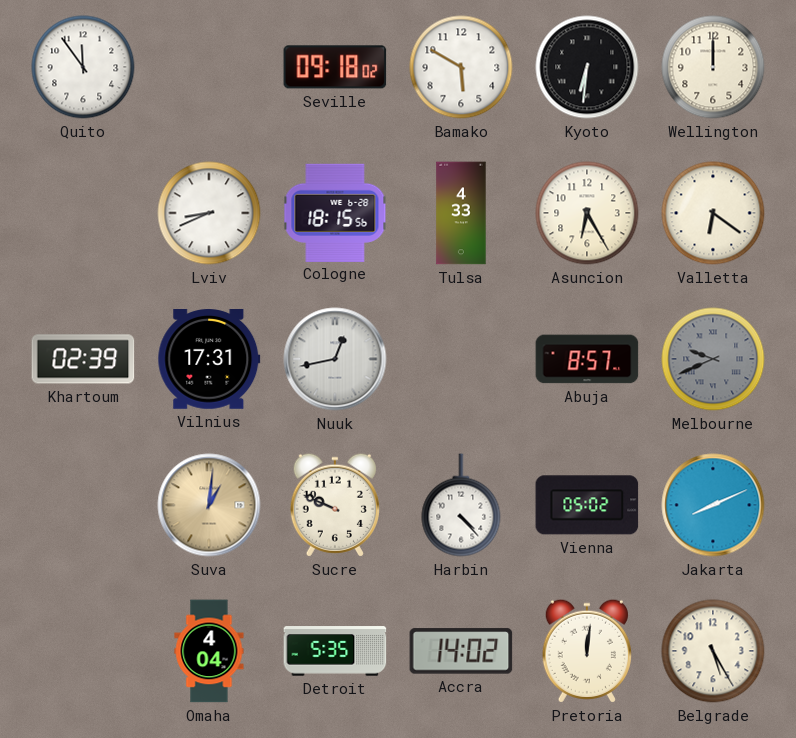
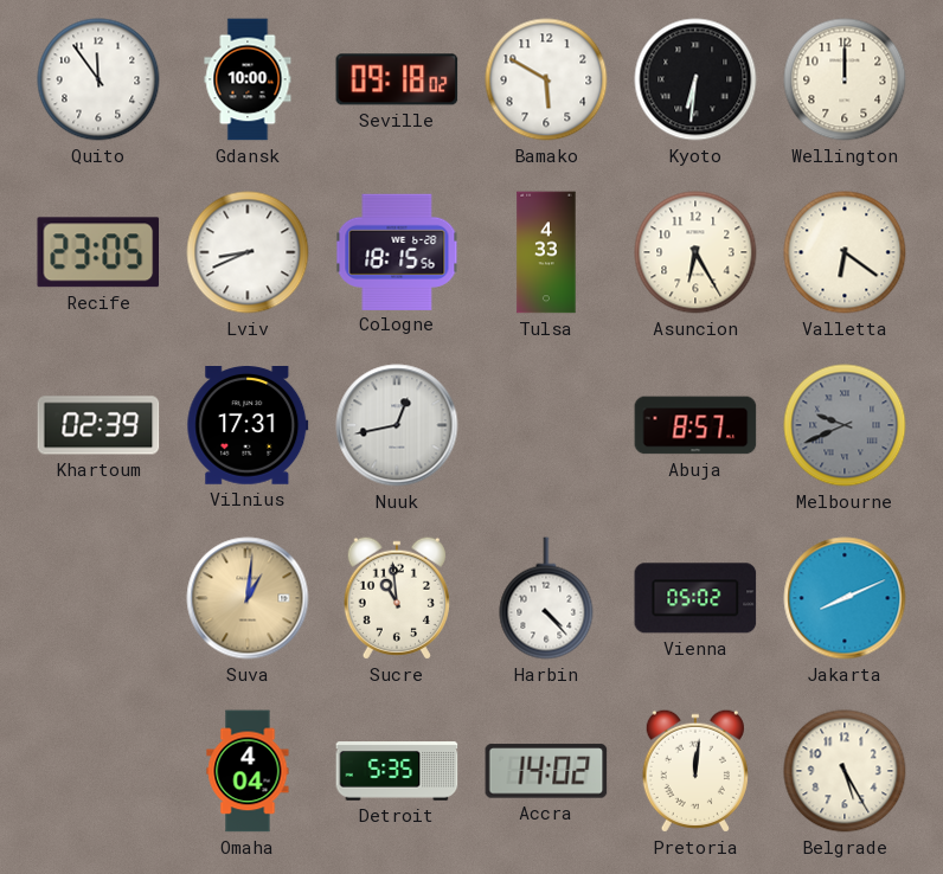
Gdansk: none -> 10:00 (248, 79)
Recife: none -> 23:05 (98, 252)
Sucre: 9:49 -> 10:59 (397, 598)
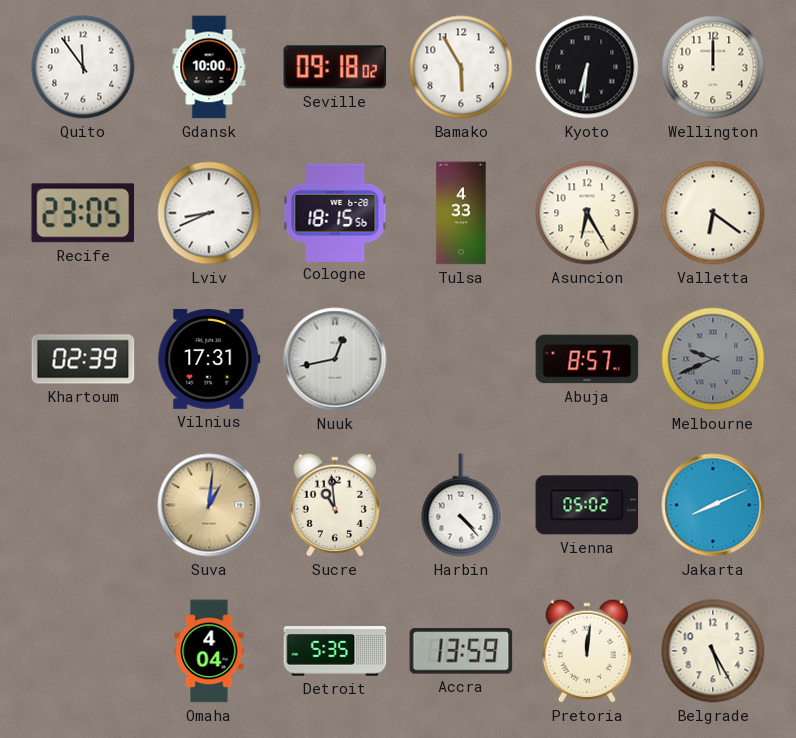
Bamako: 5:50 -> 5:55 (461, 67)
Accra: 14:02 -> 13:59 (461, 651)
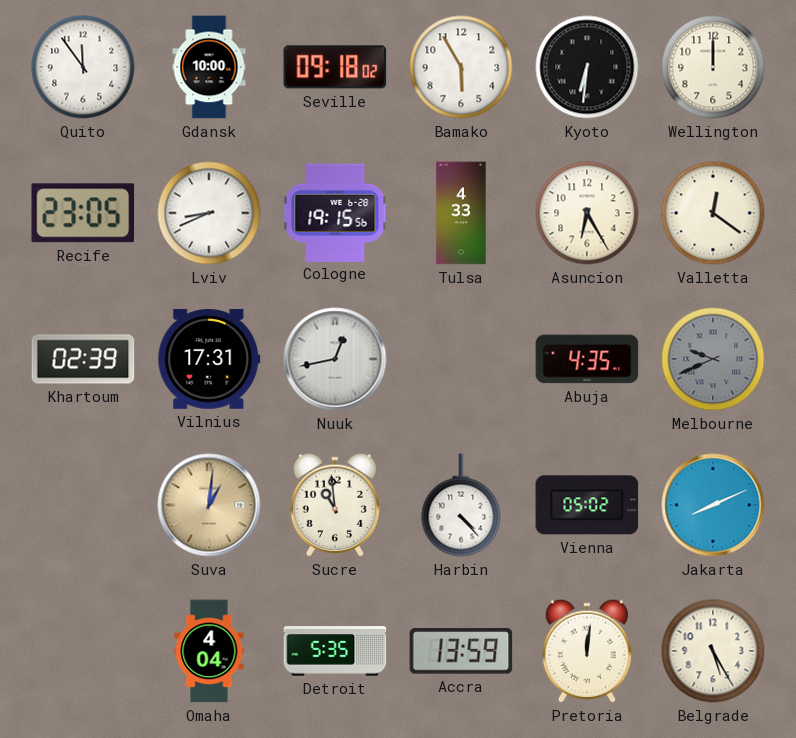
Cologne: 18:15 -> 19:15 (335, 212)
Valletta: 6:21 -> 12:21 (713, 213)
Abuja: 8:57 -> 4:35 (587, 359)
